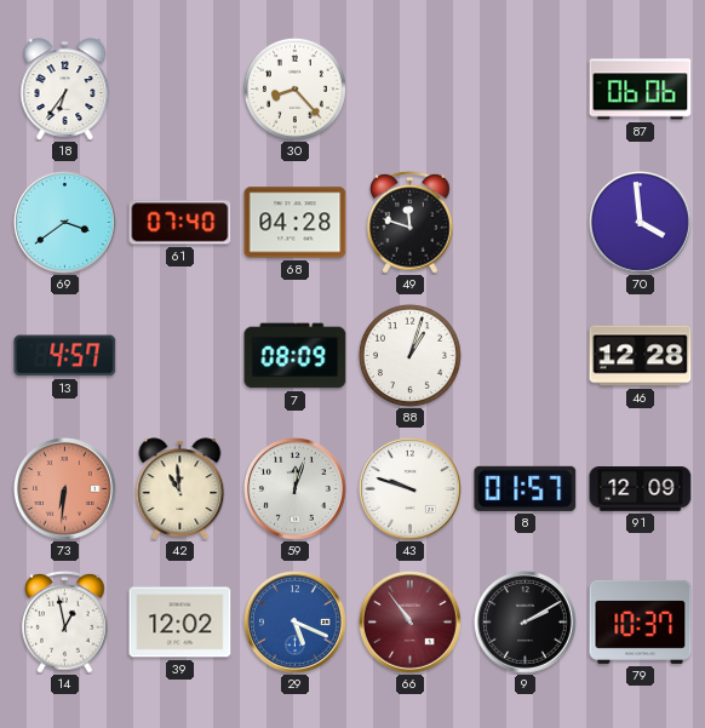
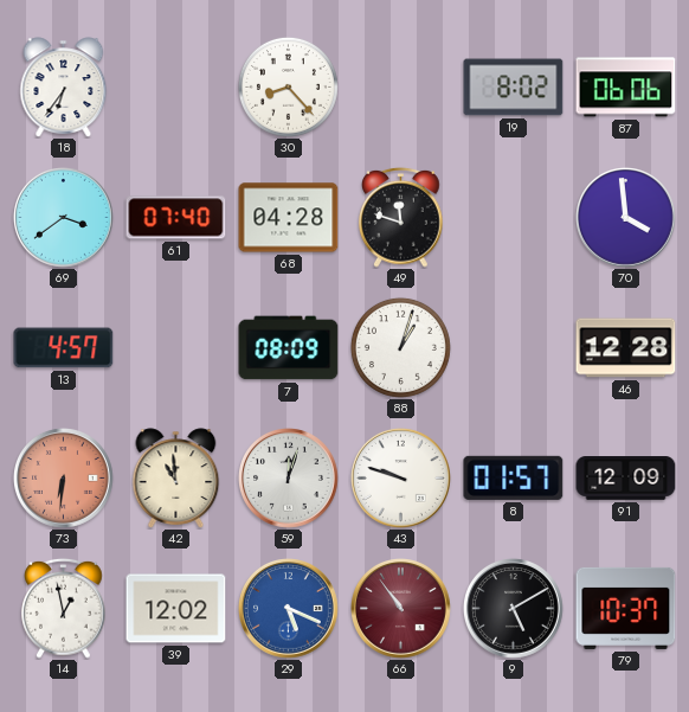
19: none -> 8:02 (514, 88)
9: 2:10 -> 5:10 (514, 609)
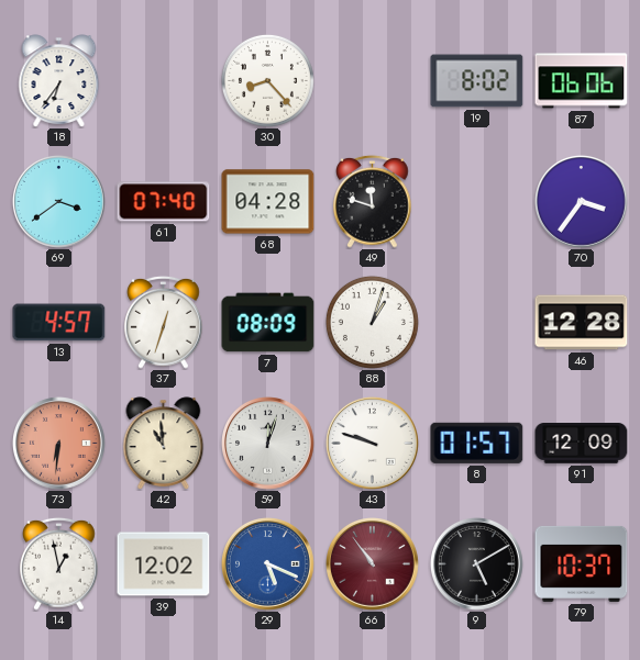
70: 3:59 -> 3:36 (582, 202)
37: none -> 12:33 (164, 322)
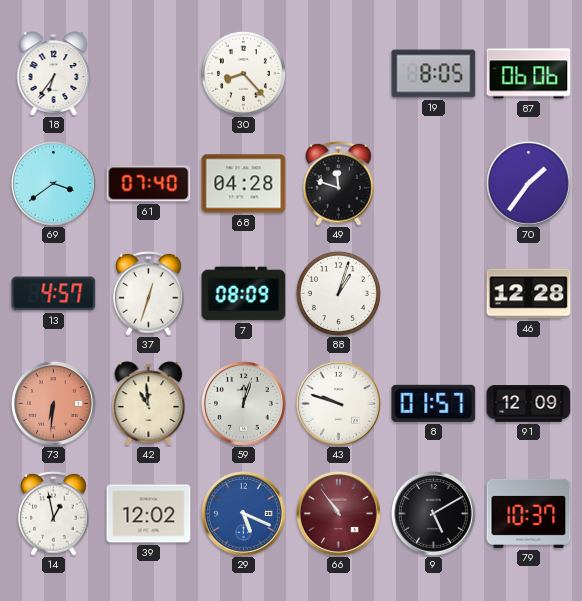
19: 8:02 -> 8:05 (434, 74)
70: 3:36 -> 1:36 (529, 184)
